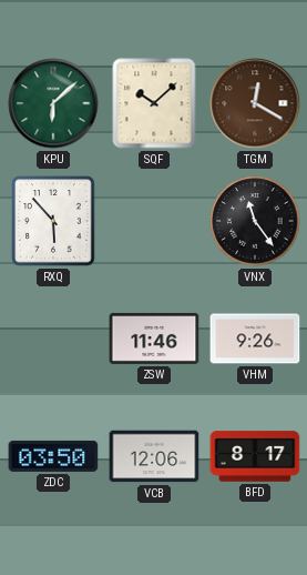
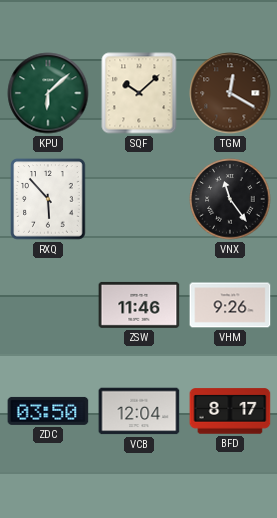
VCB: 12:06 -> 12:04 (139, 411)
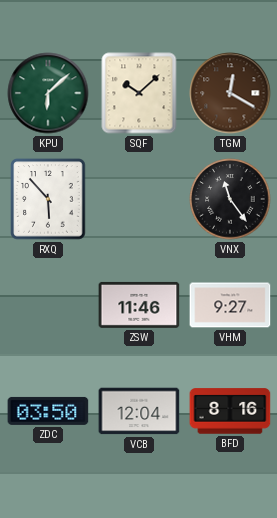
VHM: 9:26 -> 9:27 (230, 305)
BFD: 8:17 -> 8:16 (230, 411)
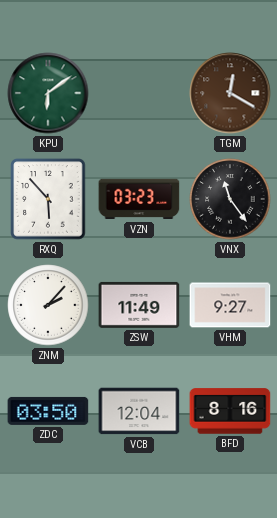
KPU: 6:08 -> 6:09 (48, 93)
SQF: 10:08 -> none (139, 93)
VZN: none -> 03:23 (139, 199)
ZNM: none -> 2:07 (48, 305)
ZSW: 11:46 -> 11:49 (139, 305)
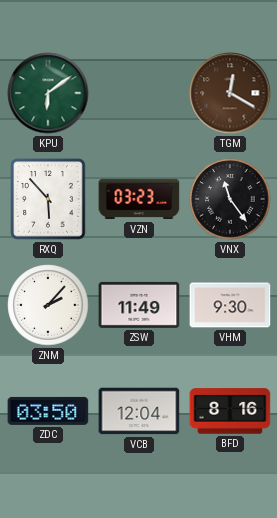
VHM: 9:27 -> 9:30 (230, 305)
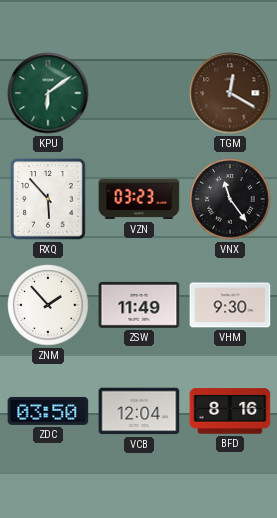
ZNM: 2:07 -> 1:53 (48, 305)
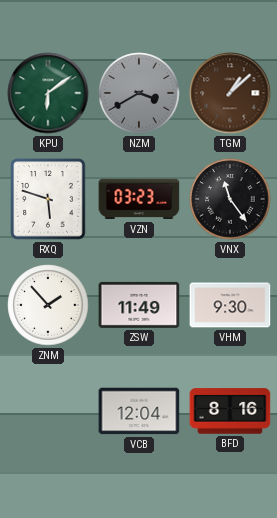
NZM: none -> 3:40 (139, 93)
TGM: 12:20 -> 1:08 (230, 93)
RXQ: 5:53 -> 5:48 (48, 199)
ZDC: 03:50 -> none (48, 411)
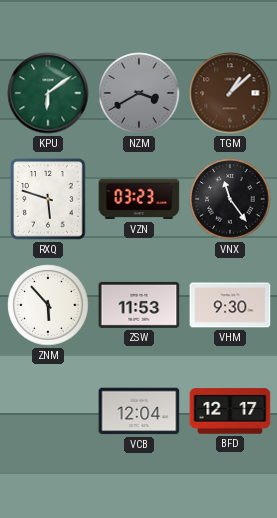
ZNM: 1:53 -> 5:53 (48, 305)
ZSW: 11:49 -> 11:53 (139, 305)
BFD: 8:16 -> 12:17 (230, 411)
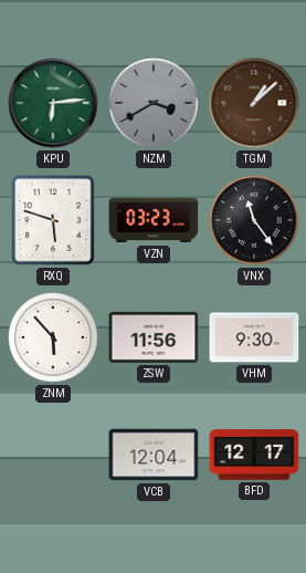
KPU: 6:09 -> 6:14 (53, 103)
ZSW: 11:53 -> 11:56 (154, 337)
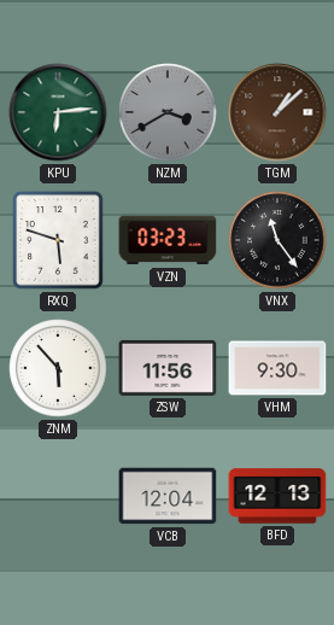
BFD: 12:17 -> 12:13 (277, 496)
